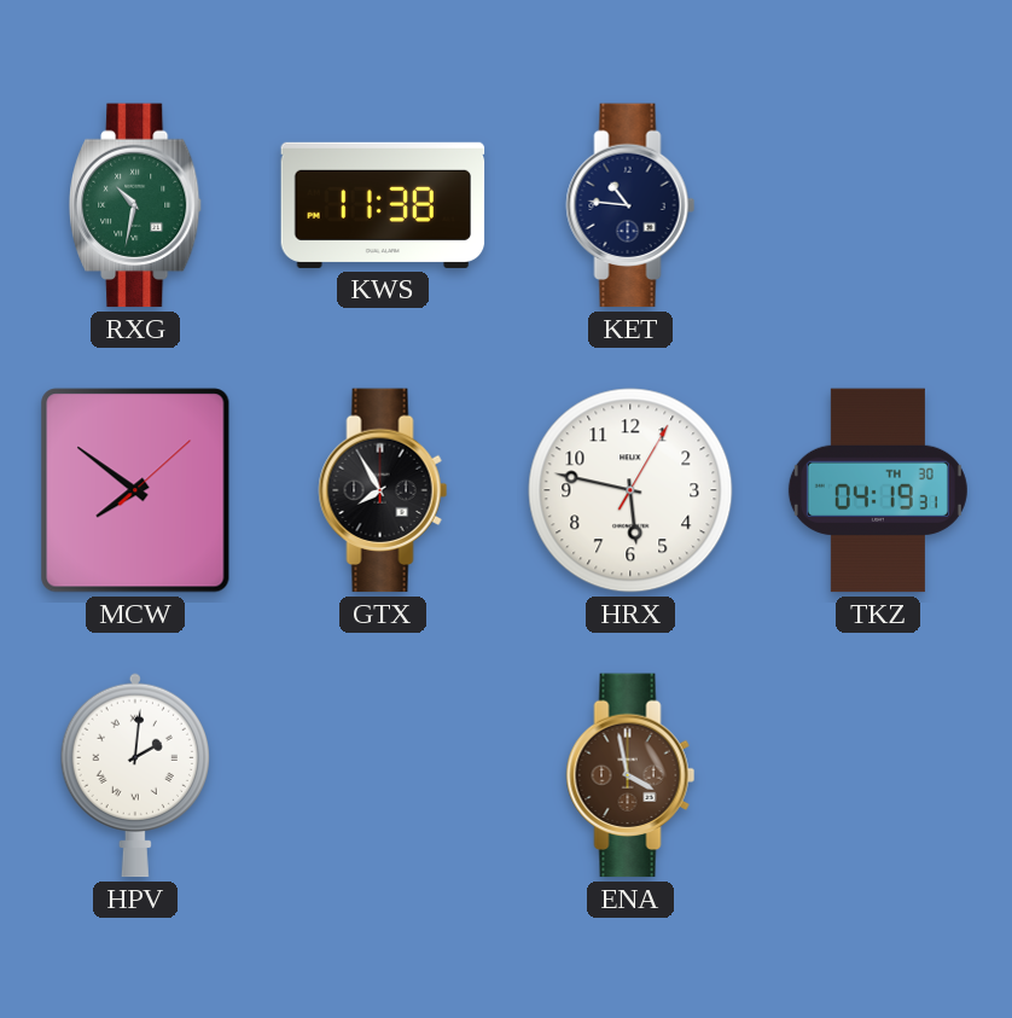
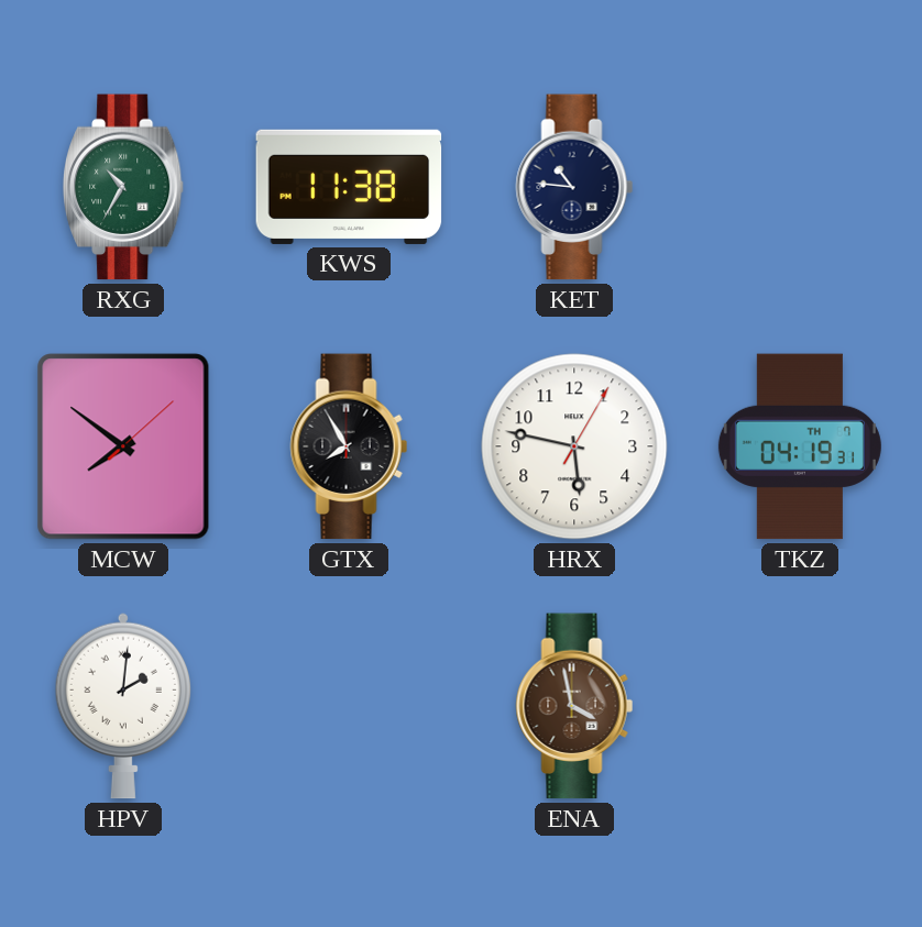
RXG: 10:32 -> 10:35 (124, 187)
TKZ date: TH 30 -> TH 7 (800, 446)
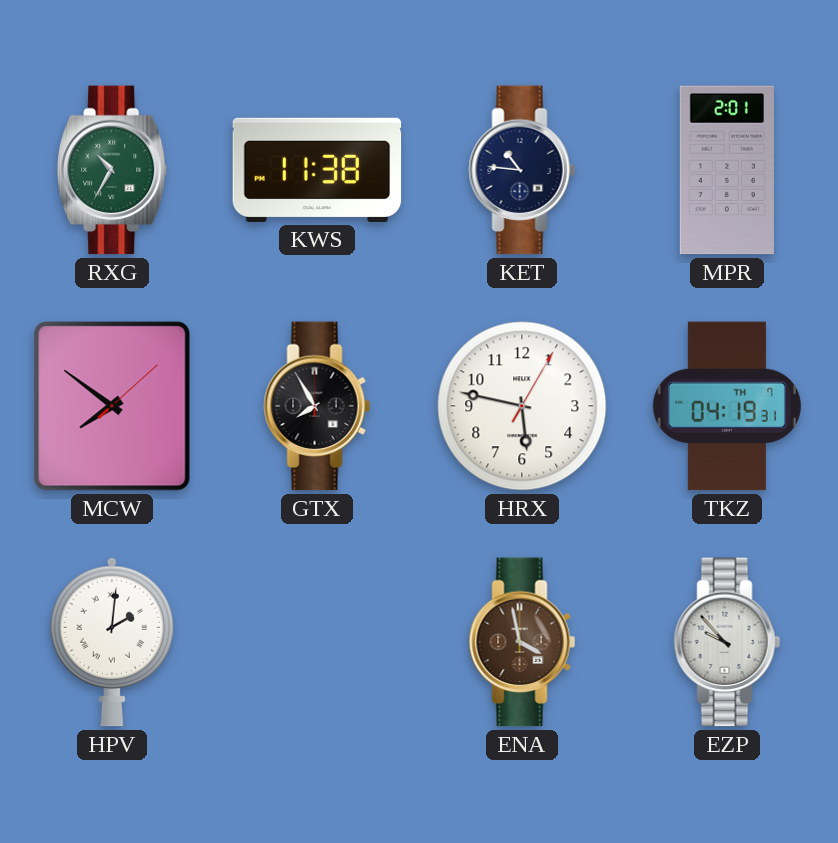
MPR: none -> 2:01 (727, 170)
EZP: none -> 9:53 (727, 642)
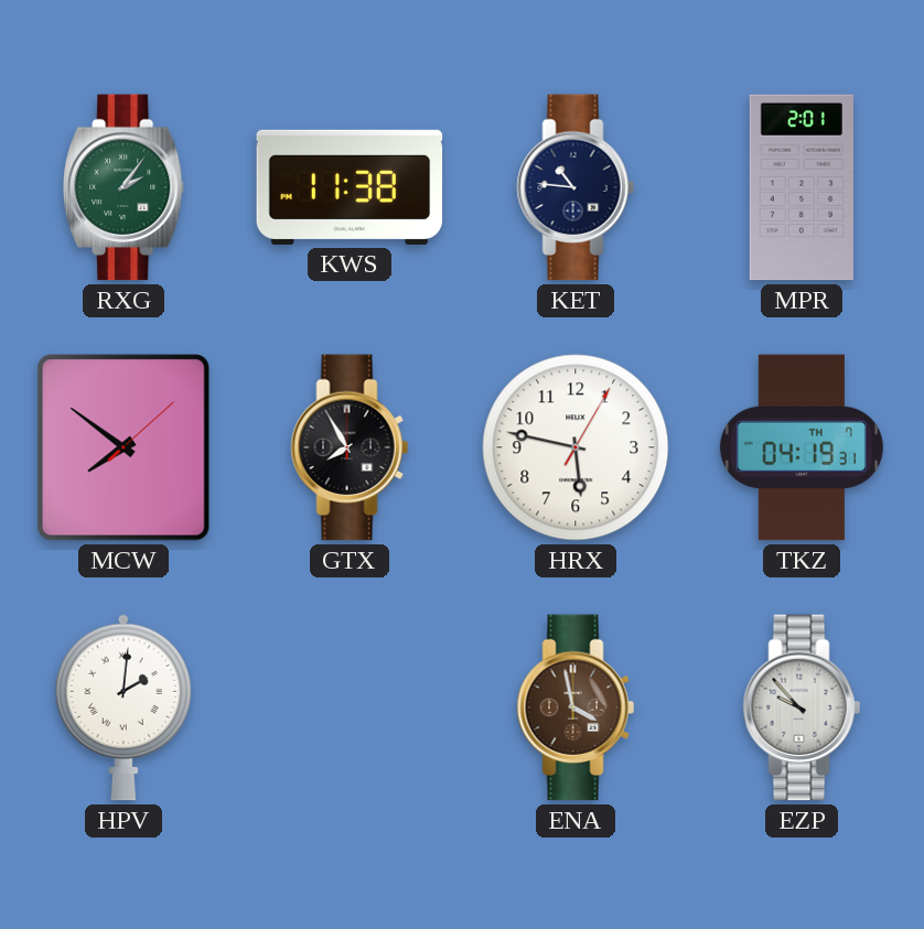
RXG: 10:35 -> 2:06 (125, 187)
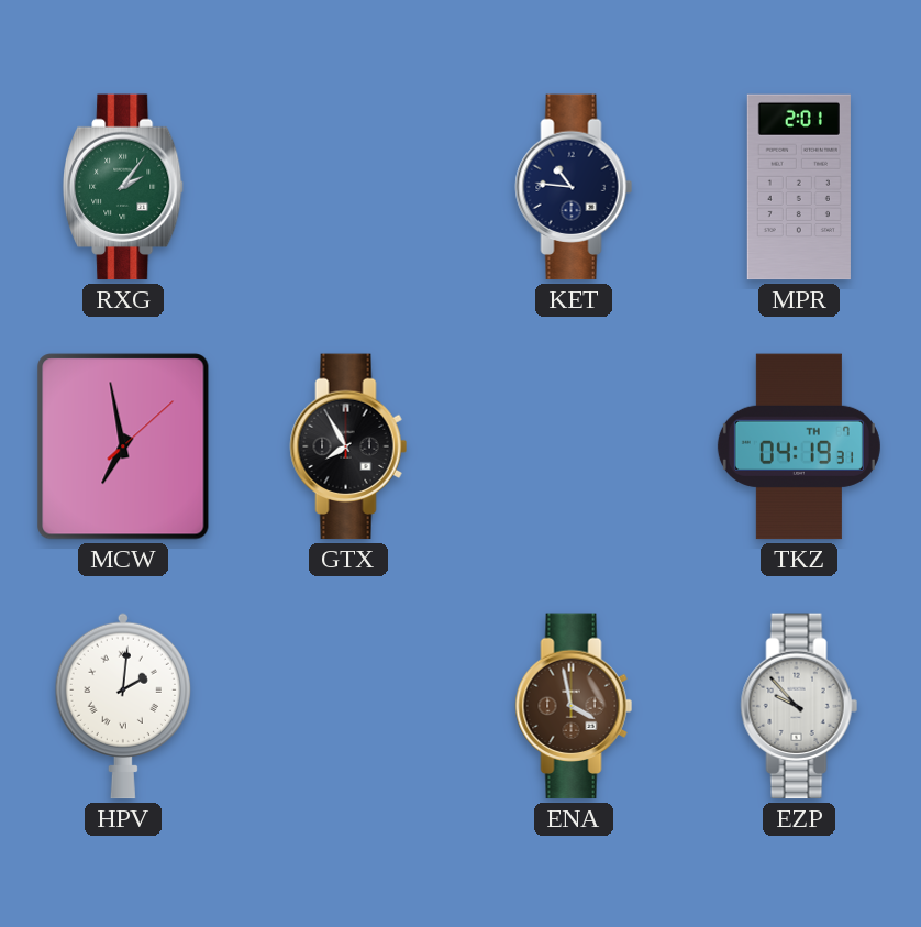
KWS: 11:38 -> none (350, 187)
MCW: 7:51 -> 6:58 (123, 446)
HRX: 5:47 -> none (576, 447)
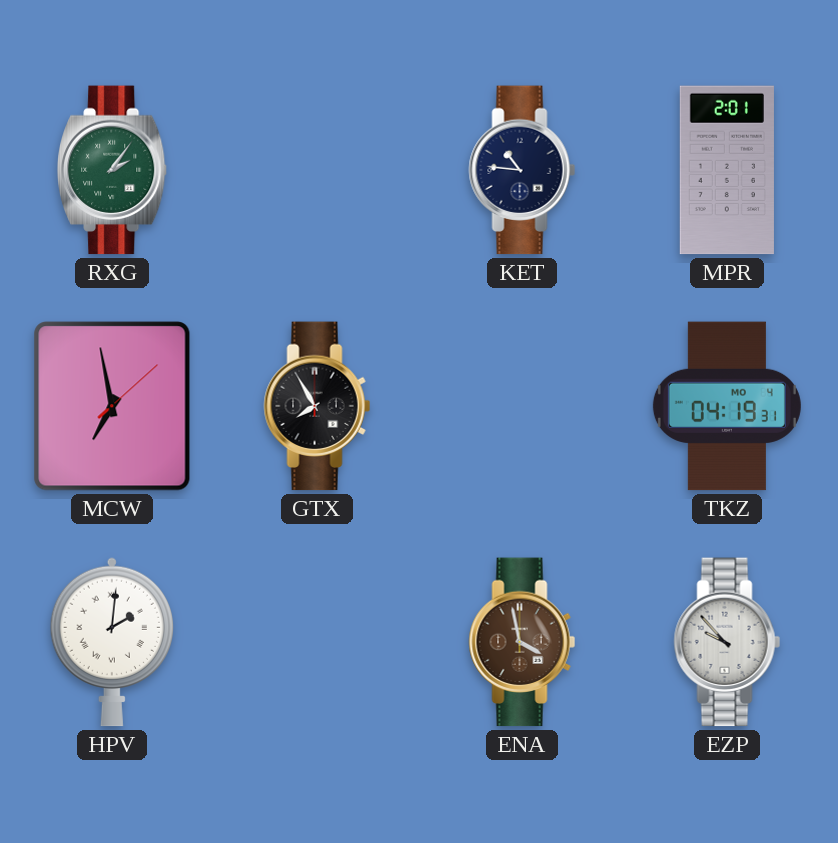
TKZ date: TH 7 -> MO 4 (727, 406)
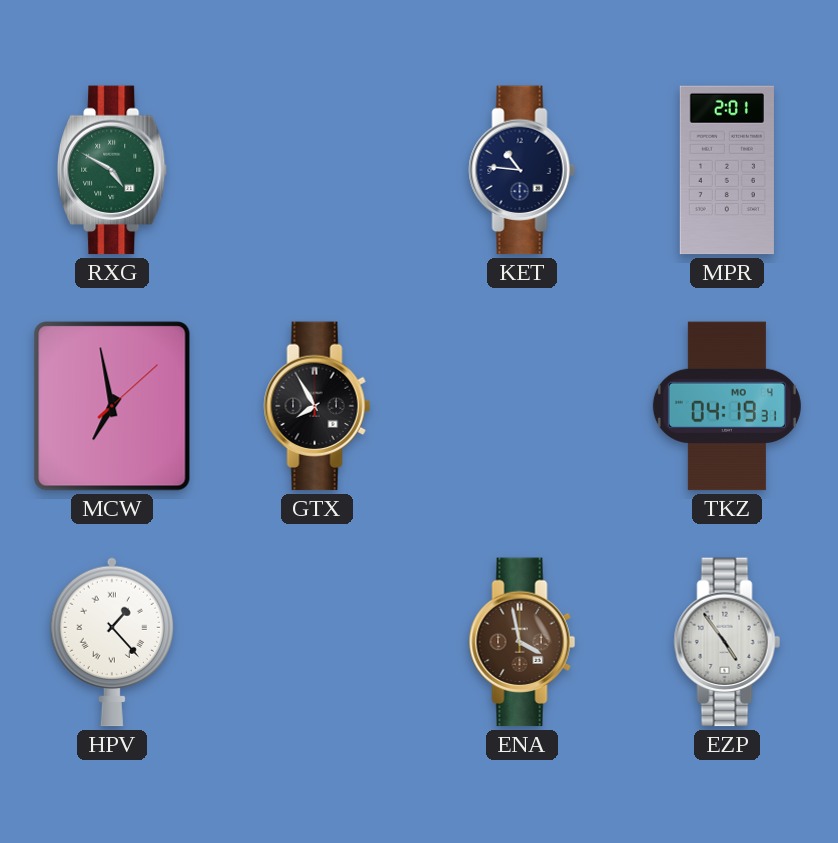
RXG: 2:06 -> 4:50 (113, 170)
HPV: 2:01 -> 1:23 (111, 642)
EZP: 9:53 -> 4:54 (727, 642)
